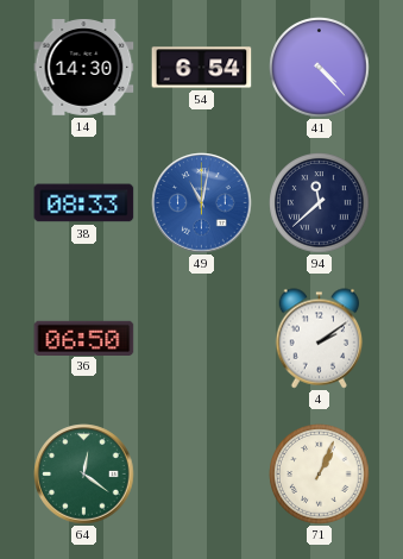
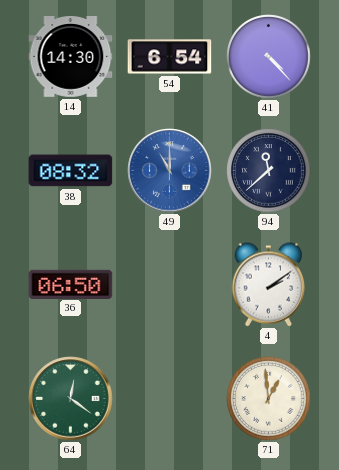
38: 08:33 -> 08:32 (71, 171)
49: 11:02 -> 11:00 (170, 171)
71: 1:04 -> 12:59 (269, 399)
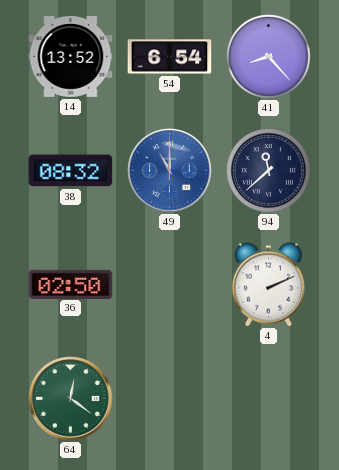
14: 14:30 -> 13:52 (71, 57)
41: 4:23 -> 8:23 (269, 57)
36: 06:50 -> 02:50 (71, 284)
4: 2:09 -> 2:11 (269, 285)
71: 12:59 -> none (269, 399)
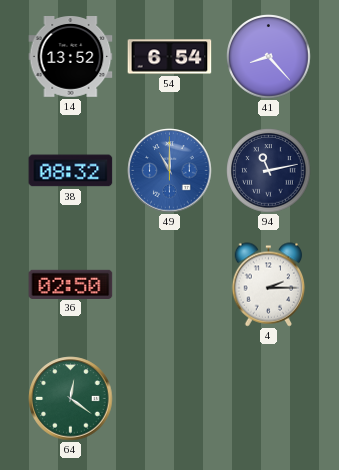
94: 11:38 -> 11:13 (269, 171)
4: 2:11 -> 2:15 (269, 285)
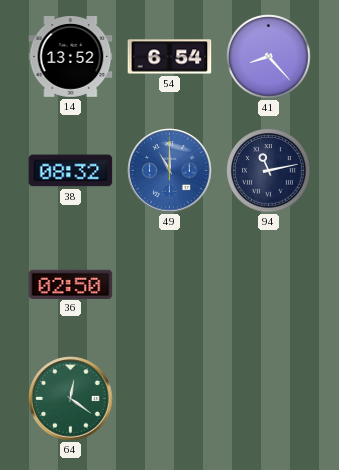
4: 2:15 -> none (269, 285)
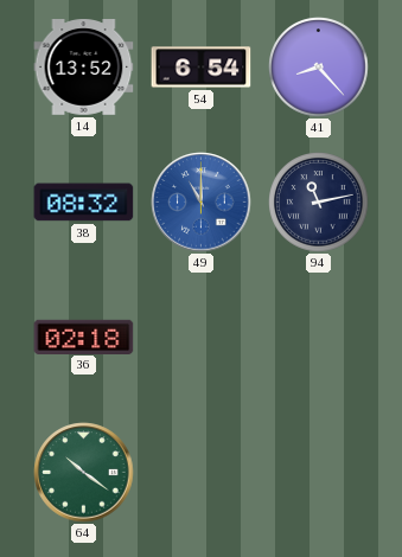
36: 02:50 -> 02:18 (84, 337)
64: 12:21 -> 10:21 (84, 473)
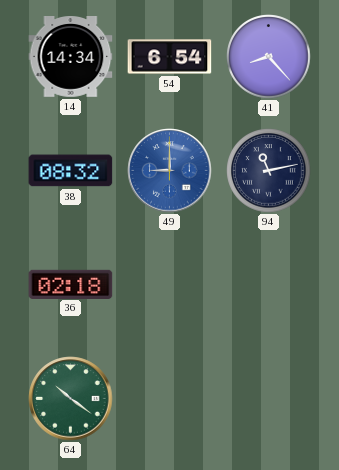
14: 13:52 -> 14:34 (71, 57)
49: 11:00 -> 9:00 (170, 171)
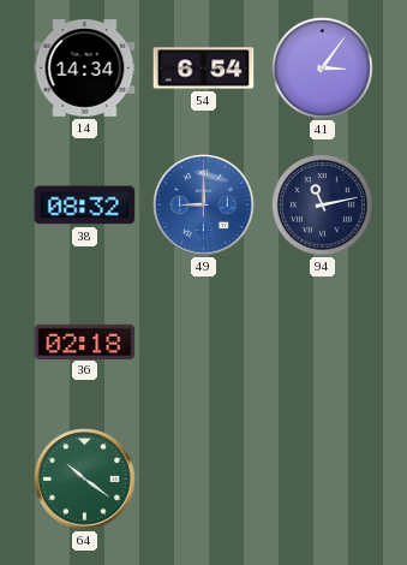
41: 8:23 -> 3:06 (323, 69)
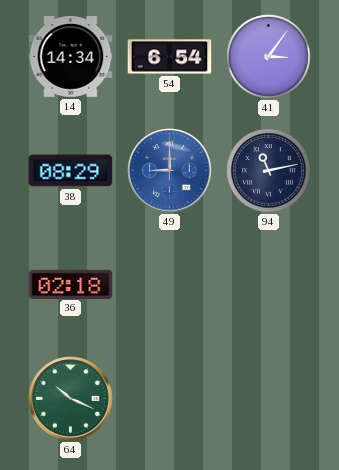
38: 08:32 -> 08:29 (71, 171)
64: 10:21 -> 10:19 (71, 399)
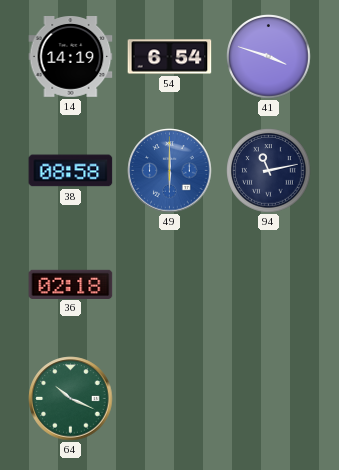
14: 14:34 -> 14:19 (71, 57)
41: 3:06 -> 3:48 (269, 57)
38: 08:29 -> 08:58 (71, 171)
49: 9:00 -> 6:00 (170, 171)
